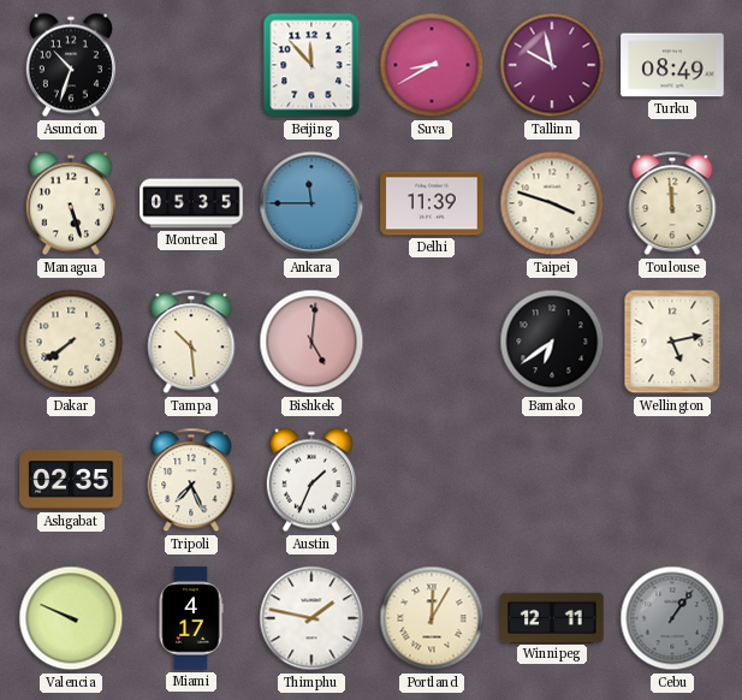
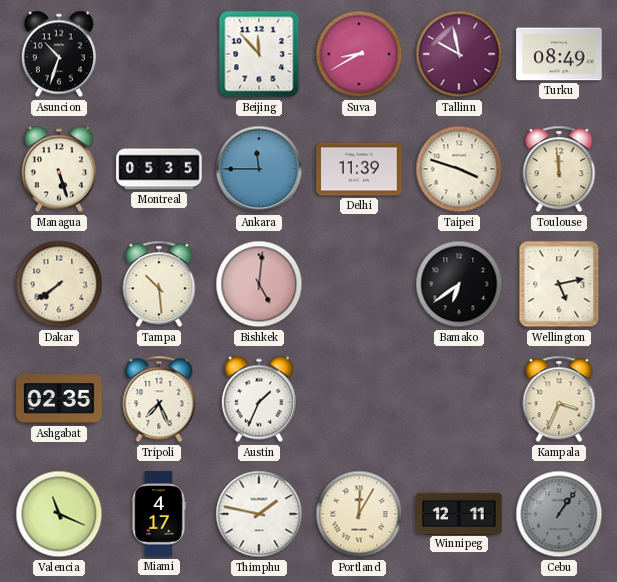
Kampala: none -> 3:34 (559, 399)
Valencia: 9:49 -> 11:19 (59, 514)
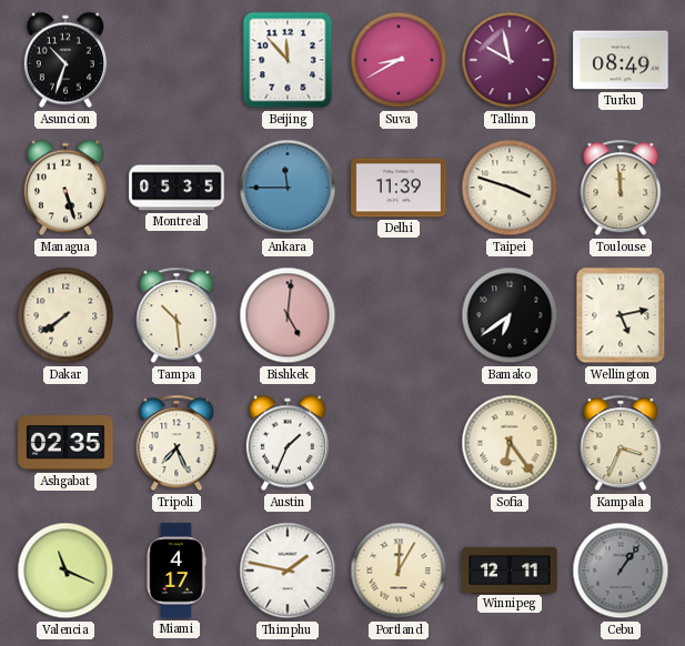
Sofia: none -> 6:24 (510, 443)
